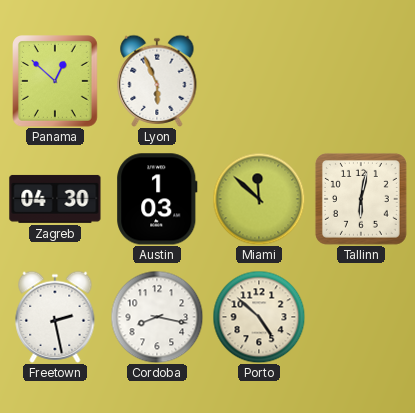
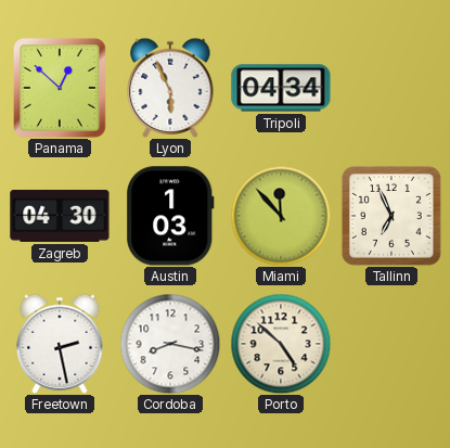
Tripoli: none -> 04:34 (281, 88)
Miami: 11:52 -> 11:53 (281, 216)
Tallinn: 6:02 -> 6:56 (391, 216)
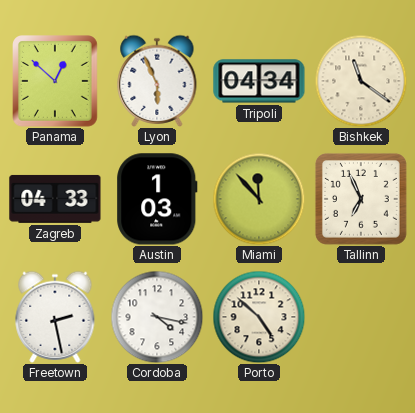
Bishkek: none -> 11:21 (361, 81)
Zagreb: 04:30 -> 04:33 (55, 199)
Cordoba: 8:17 -> 4:17 (157, 317)
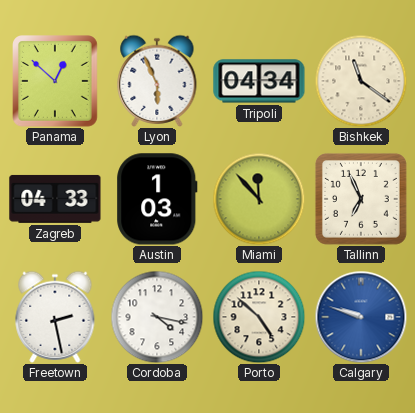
Calgary: none -> 9:48 (361, 317)
